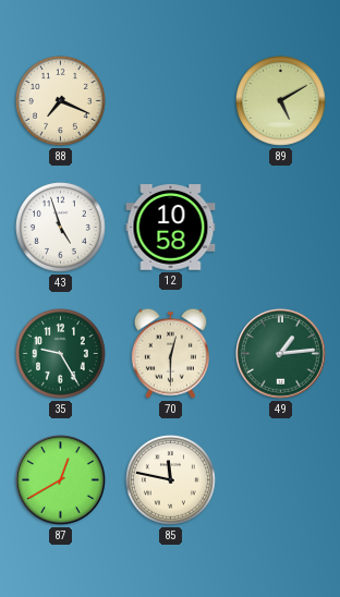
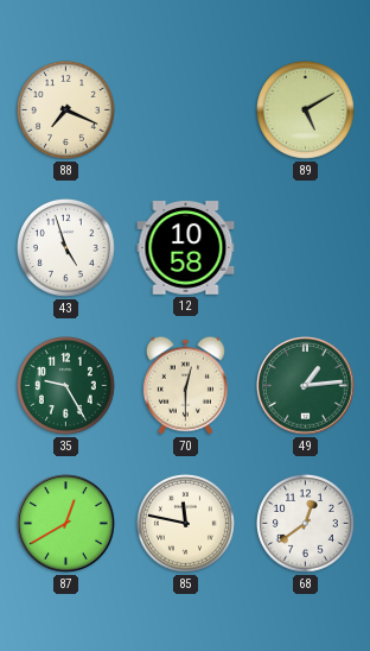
68: none -> 12:39 (305, 523)
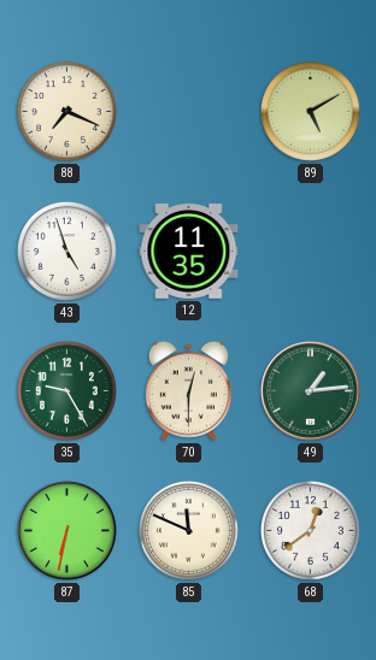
12: 10:58 -> 11:35 (189, 252)
87: 12:40 -> 6:32 (67, 531)
85: 11:47 -> 11:49 (188, 530)
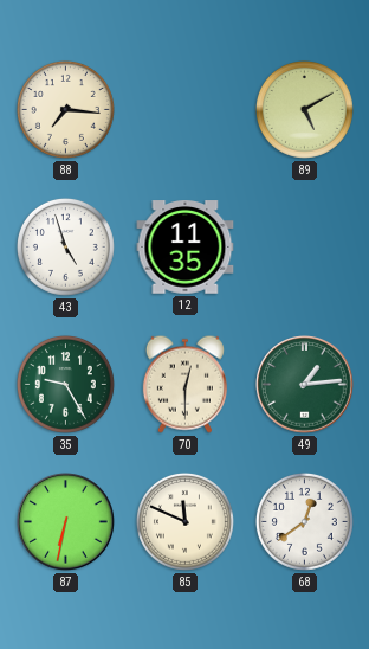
88: 7:19 -> 7:16 (65, 109)
